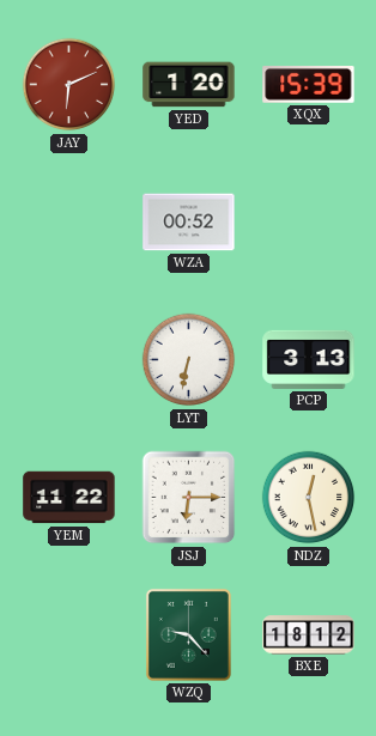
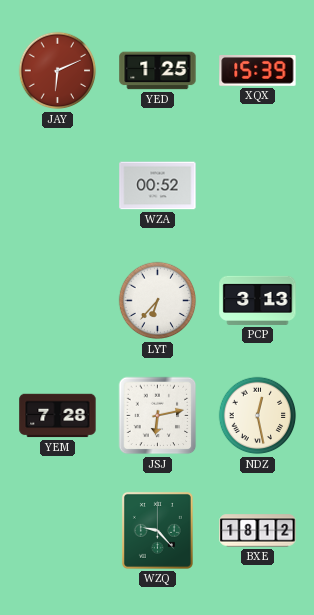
YED: 1:20 -> 1:25 (158, 71)
LYT: 6:32 -> 6:37 (158, 301)
YEM: 11:22 -> 7:28 (58, 416)
JSJ: 6:15 -> 6:13 (158, 416)
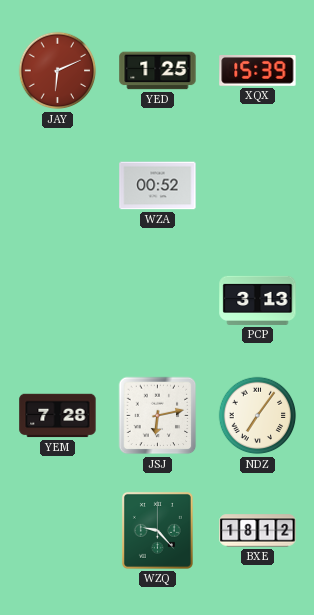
LYT: 6:37 -> none (158, 301)
NDZ: 12:28 -> 7:06 (258, 416)
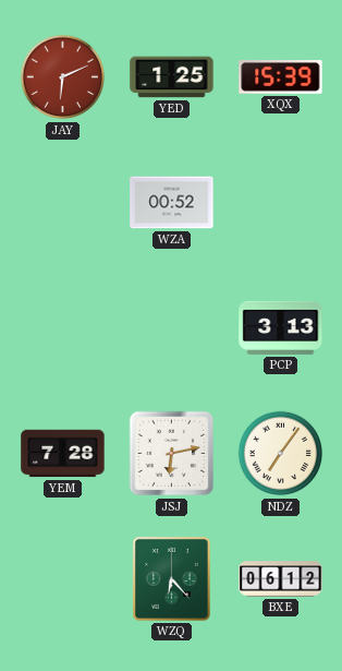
WZQ: 9:23 -> 6:23 (171, 578)
BXE: 18:12 -> 06:12 (281, 579)
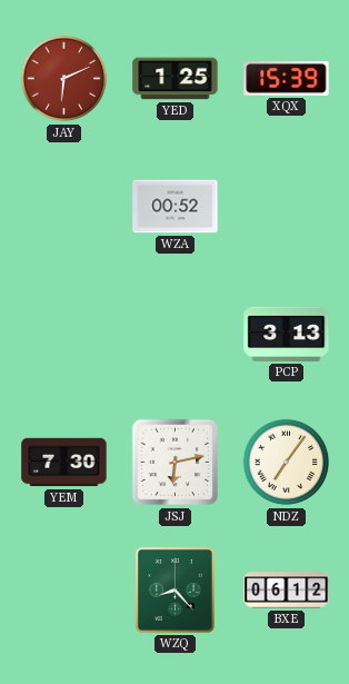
YEM: 7:28 -> 7:30 (64, 463)
WZQ: 6:23 -> 8:23 (174, 589)
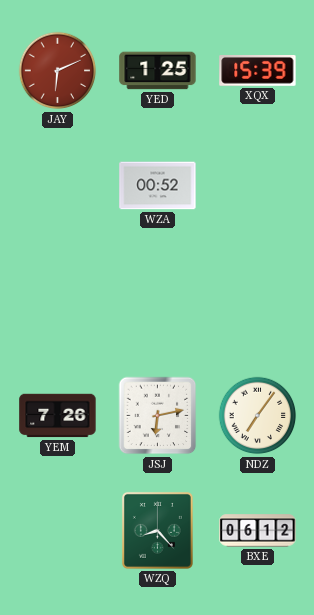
PCP: 3:13 -> none (287, 334)
YEM: 7:30 -> 7:26 (58, 416)
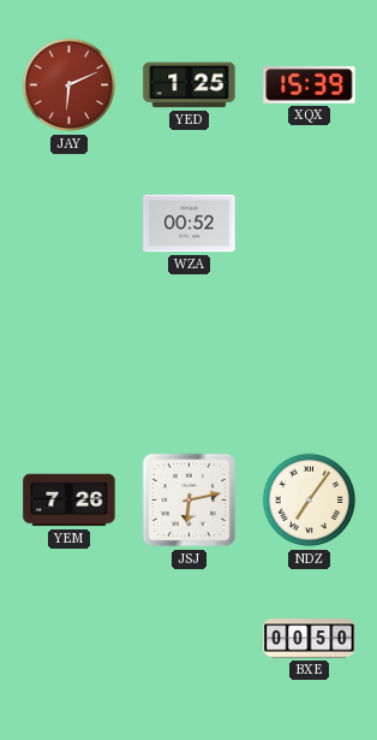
WZQ: 8:23 -> none (157, 530)
BXE: 06:12 -> 00:50 (310, 639)
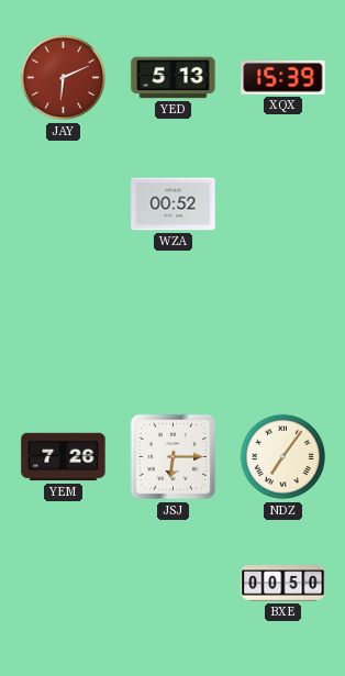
YED: 1:25 -> 5:13 (174, 78)
JSJ: 6:13 -> 6:15 (174, 457)
